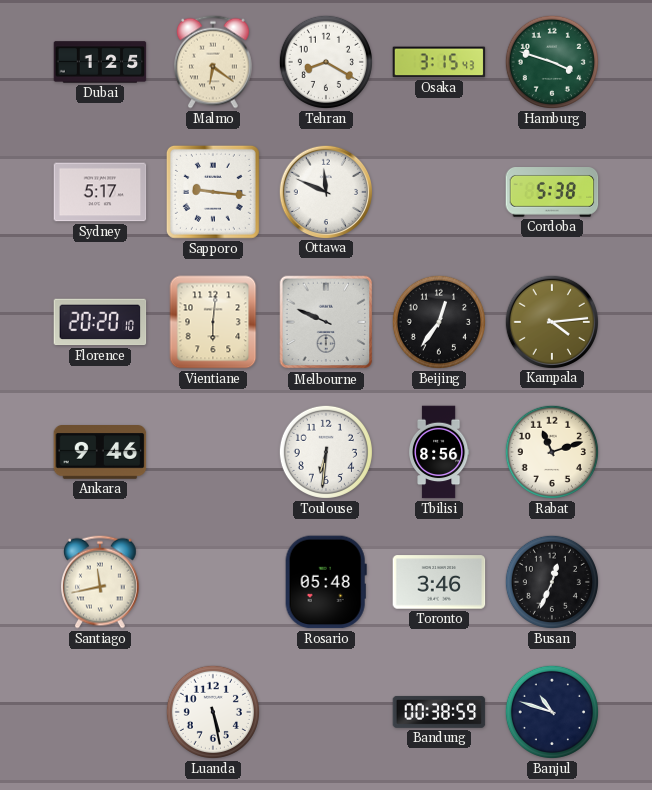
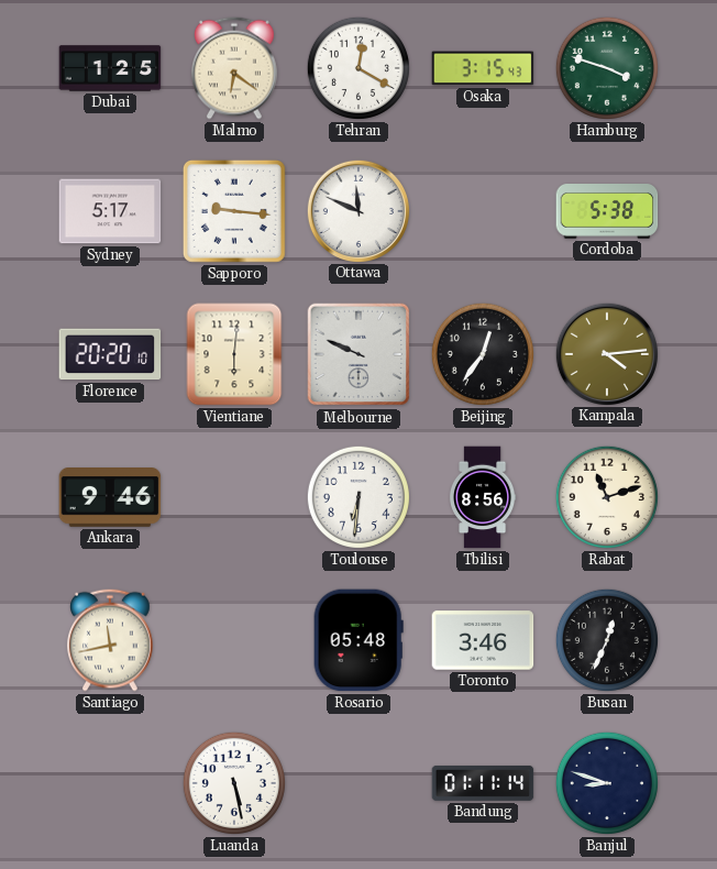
Tehran: 8:20 -> 12:20 (358, 68)
Bandung: 00:38 -> 01:11 (483, 783)
Banjul: 10:48 -> 8:48 (607, 783)
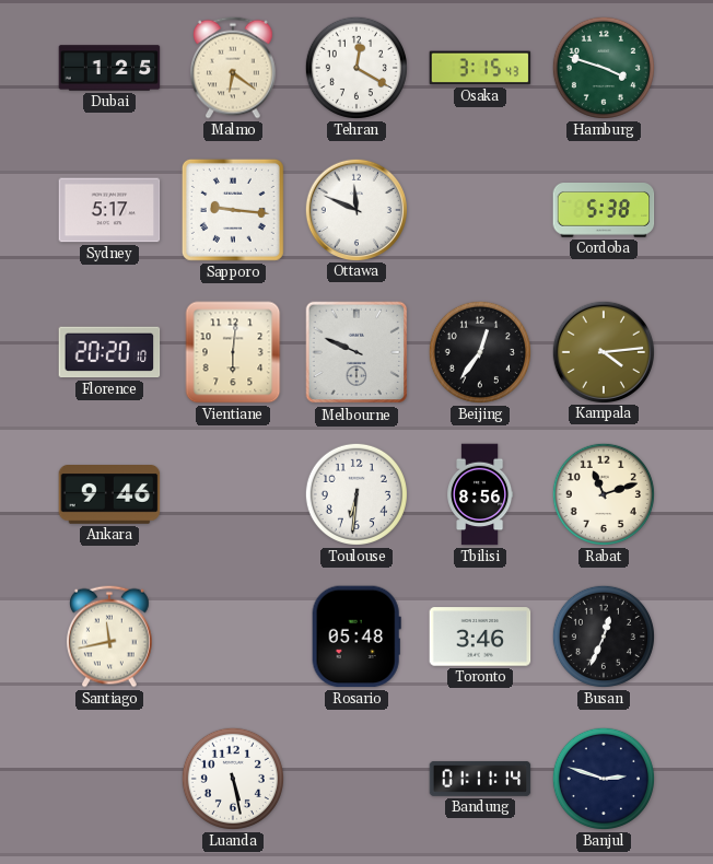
Banjul: 8:48 -> 2:48 (604, 779)
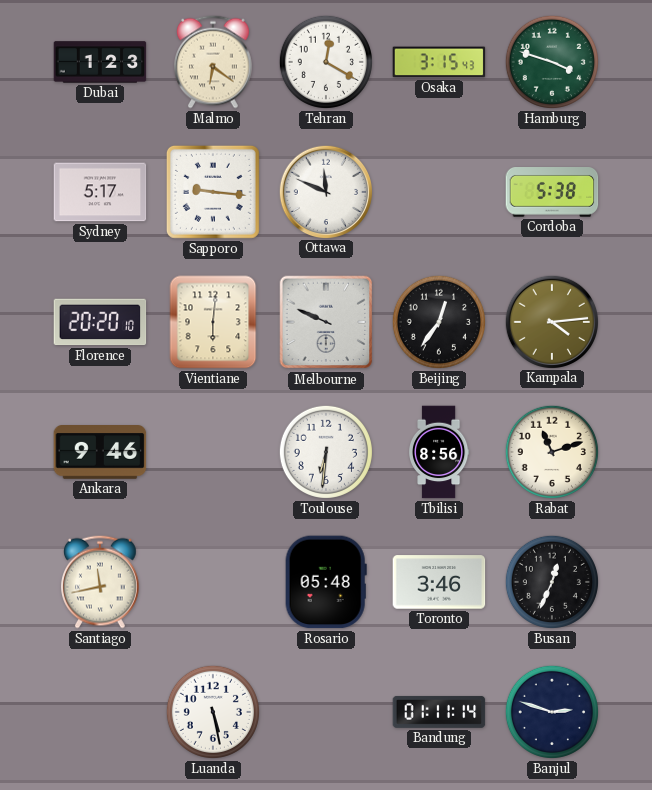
Dubai: 1:25 -> 1:23 (100, 62)
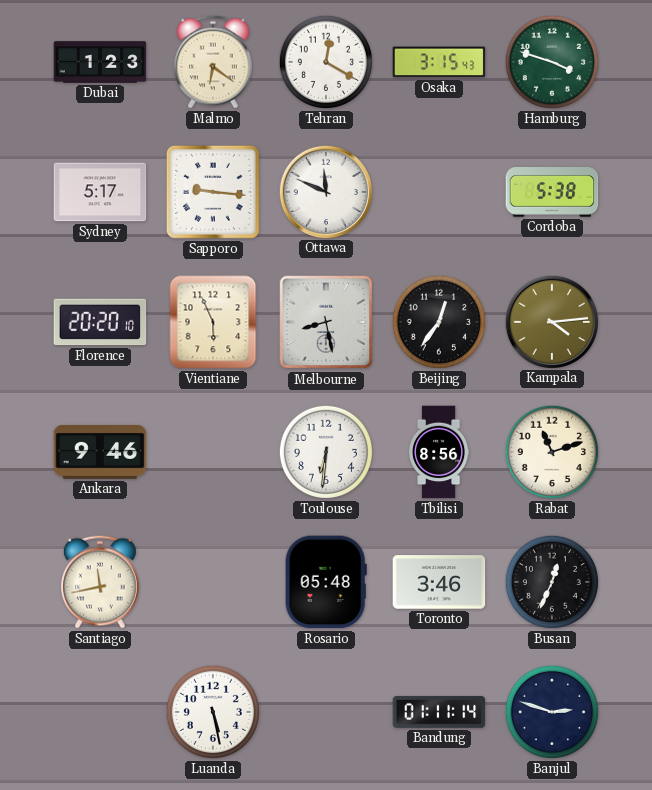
Vientiane: 6:01 -> 5:56 (213, 322)
Melbourne: 9:49 -> 8:28 (326, 322)
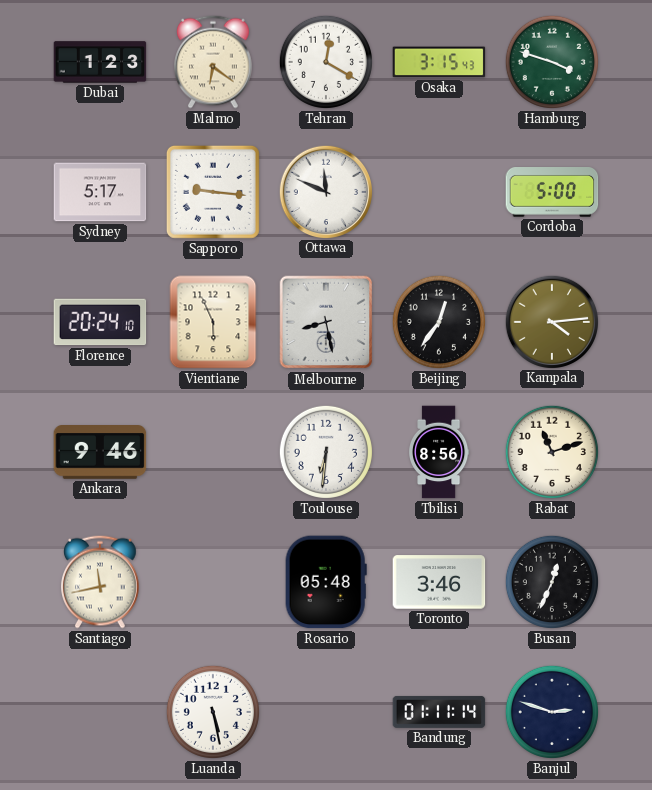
Cordoba: 5:38 -> 5:00 (552, 193)
Florence: 20:20 -> 20:24 (100, 322)
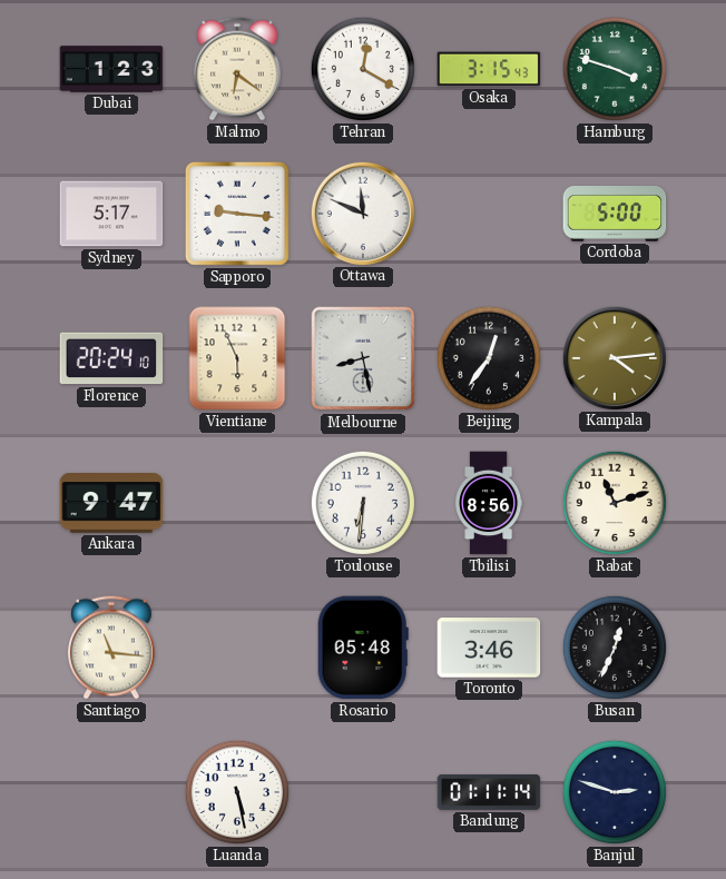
Ankara: 9:46 -> 9:47 (111, 503)
Santiago: 11:43 -> 11:16 (112, 648)
